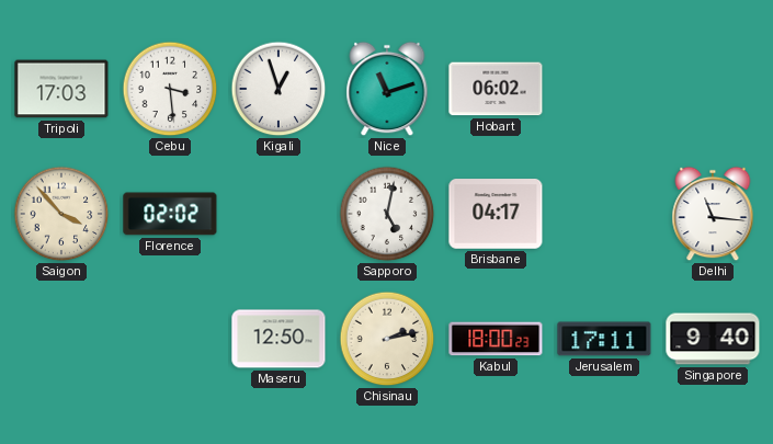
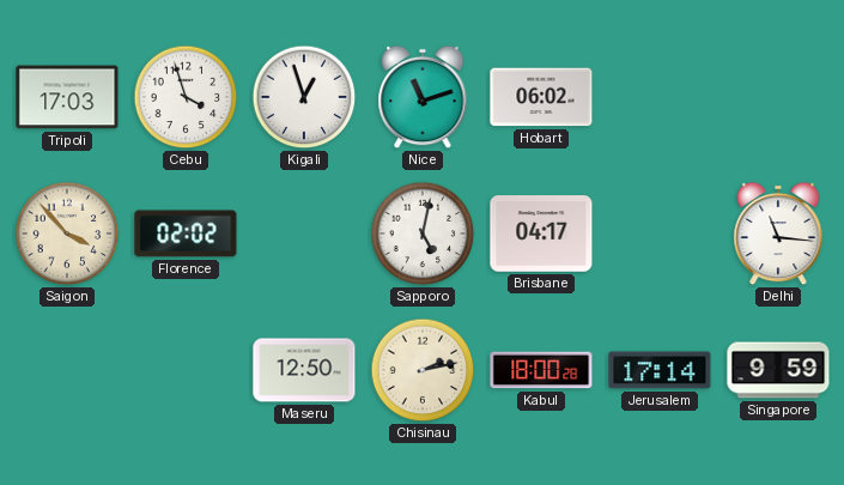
Cebu: 3:29 -> 3:57 (186, 97)
Kabul: 18:00:23 -> 18:00:28 (541, 370)
Jerusalem: 17:11 -> 17:14 (660, 370)
Singapore: 9:40 -> 9:59 (778, 370)
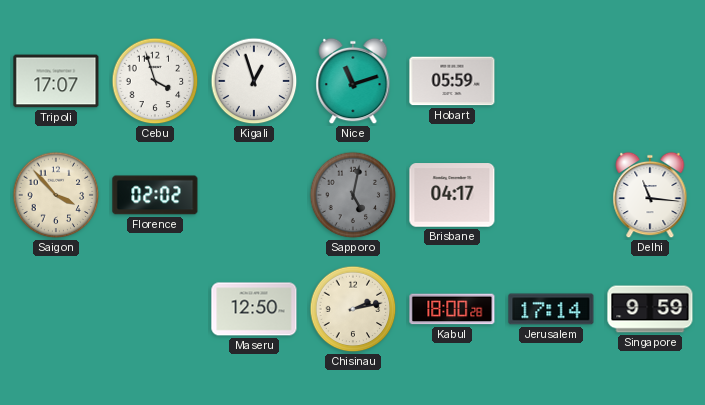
Tripoli: 17:03 -> 17:07 (56, 81)
Hobart: 06:02 -> 05:59 (452, 81)
Sapporo dial: white -> grey (353, 195)
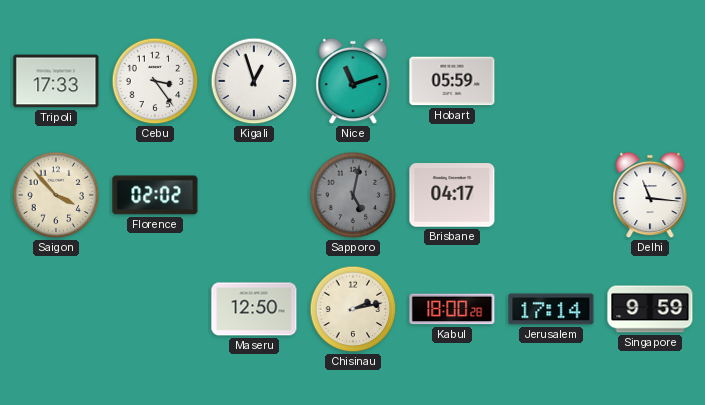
Tripoli: 17:07 -> 17:33 (56, 81)
Cebu: 3:57 -> 3:24 (155, 81)
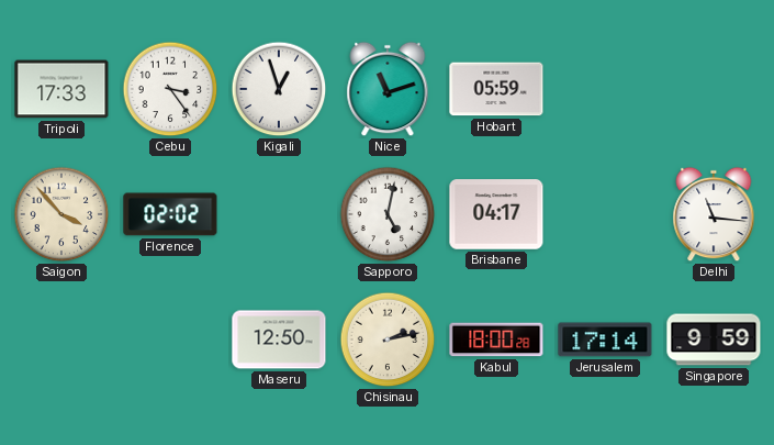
Sapporo dial: grey -> white (388, 214)
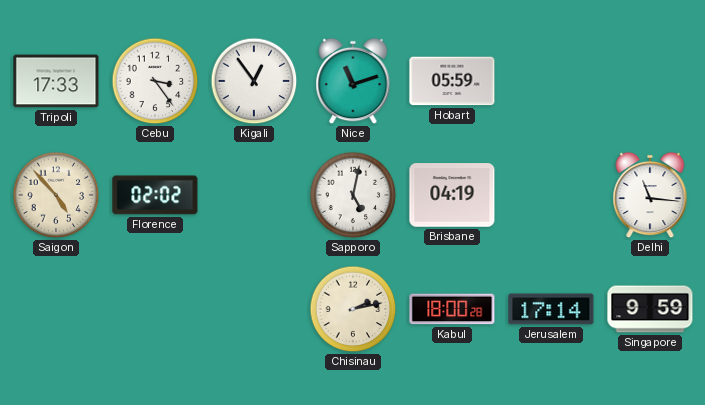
Kigali: 12:57 -> 12:54 (254, 81)
Saigon: 3:53 -> 4:53 (56, 195)
Brisbane: 04:17 -> 04:19 (452, 195)
Maseru: 12:50 -> none (279, 340)
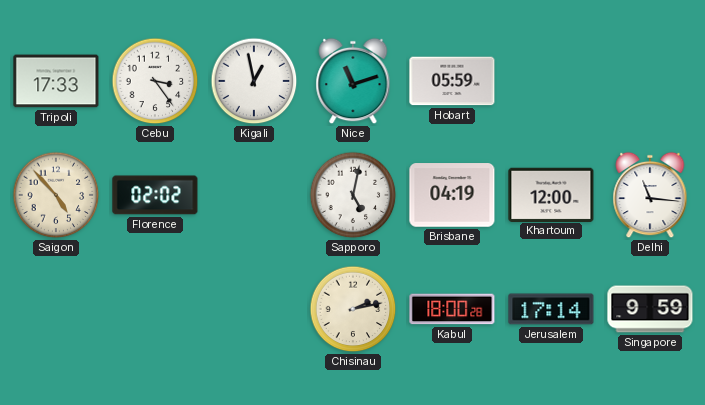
Kigali: 12:54 -> 12:58 (254, 81)
Khartoum: none -> 12:00 (551, 194)
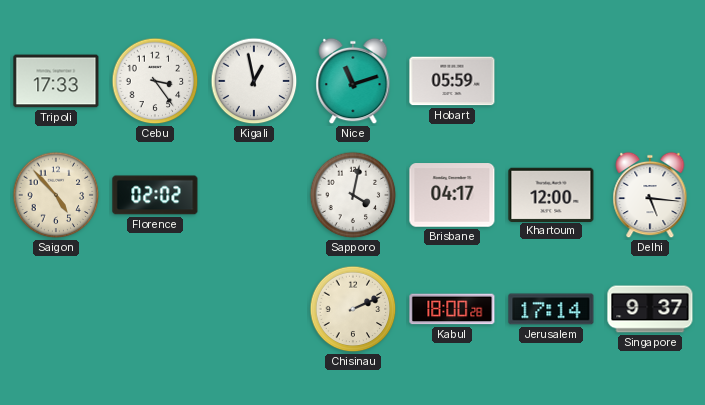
Sapporo: 5:02 -> 4:02 (353, 195)
Brisbane: 04:19 -> 04:17 (452, 195)
Delhi: 11:16 -> 5:16 (650, 195)
Chisinau: 2:13 -> 2:11 (353, 309)
Singapore: 9:59 -> 9:37 (650, 309)
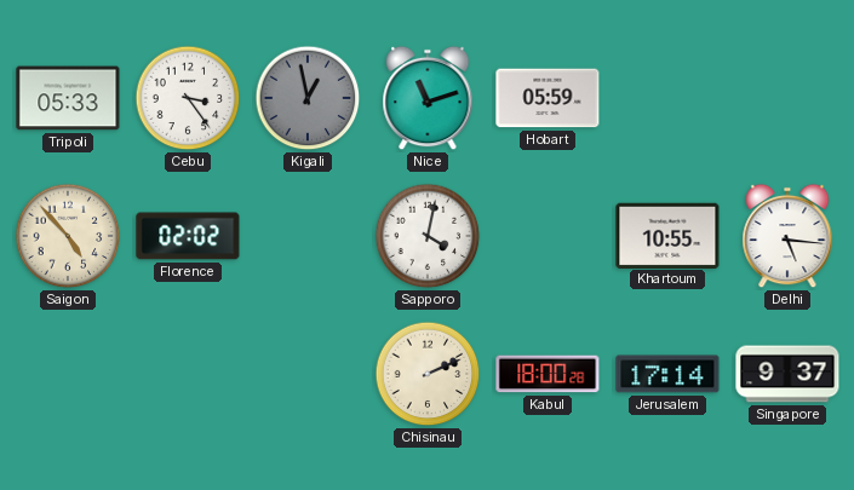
Tripoli: 17:33 -> 05:33 (68, 98)
Kigali dial: white -> grey (308, 98)
Brisbane: 04:17 -> none (452, 195)
Khartoum: 12:00 -> 10:55 (667, 235)
